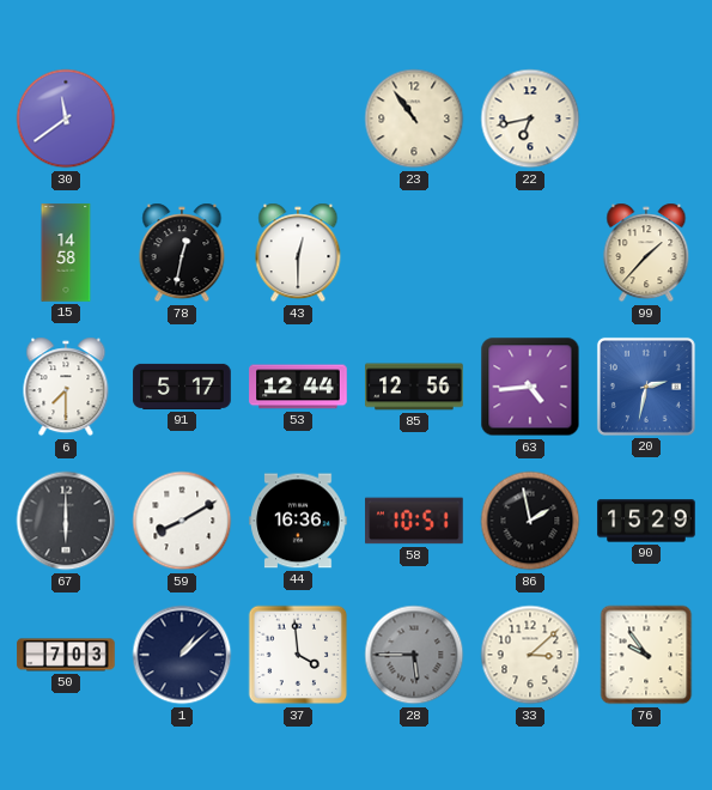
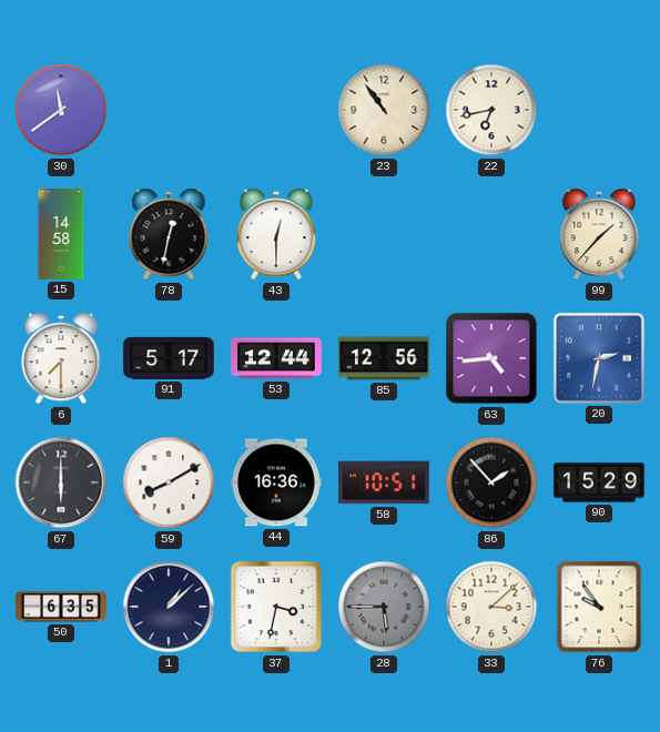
86: 1:58 -> 1:53 (491, 482)
50: 7:03 -> 6:35 (61, 607)
37: 3:59 -> 3:32 (276, 607)
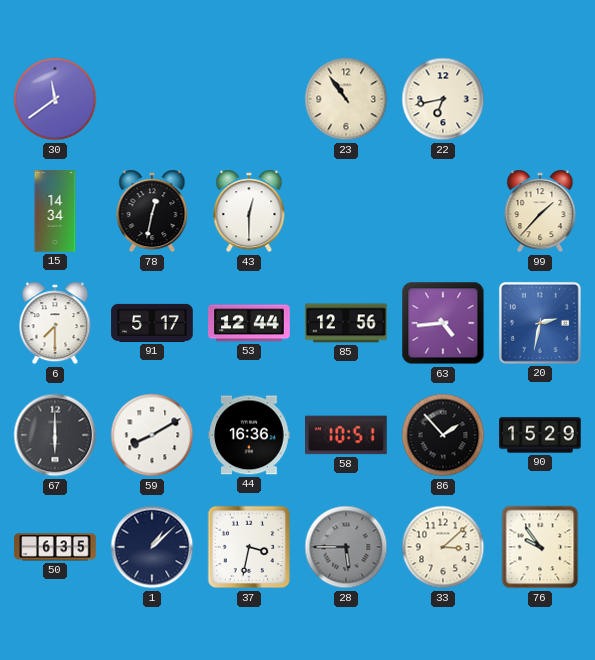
15: 14:58 -> 14:34 (55, 211)
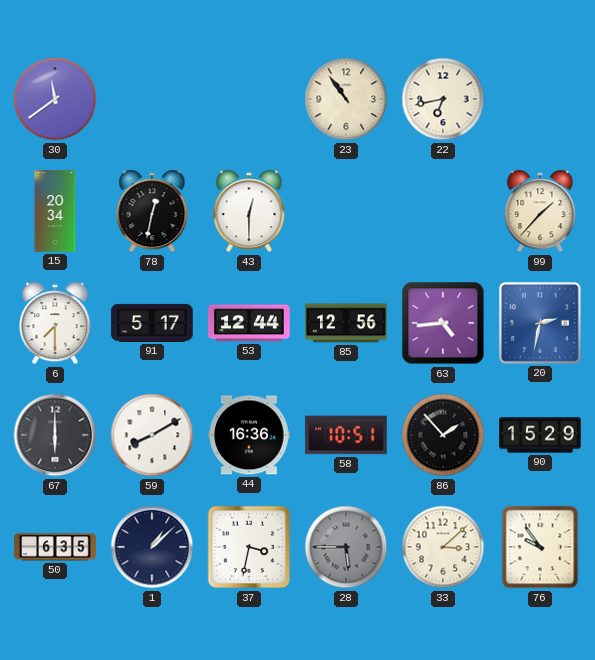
15: 14:34 -> 20:34 (55, 211)
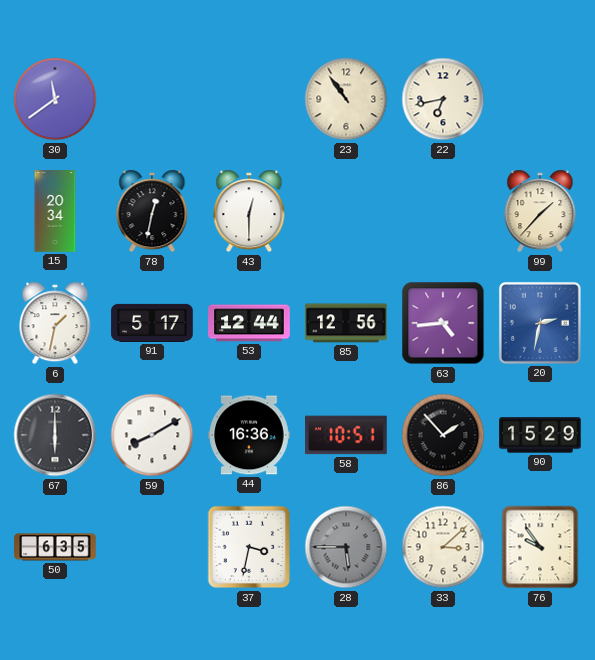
6: 7:30 -> 1:32 (55, 323)
1: 1:08 -> none (152, 547)
